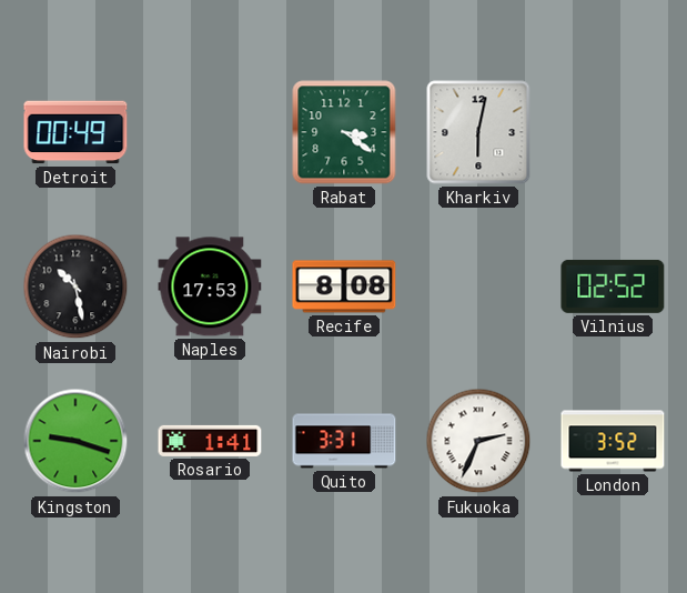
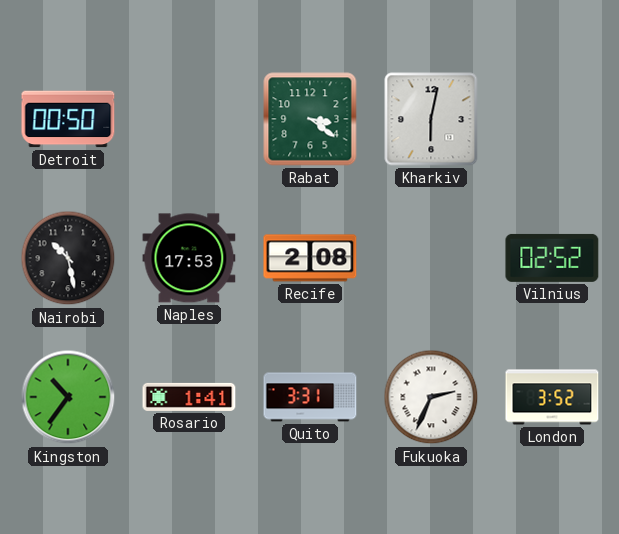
Detroit: 00:49 -> 00:50 (68, 119)
Recife: 8:08 -> 2:08 (310, 258)
Kingston: 9:18 -> 10:36 (68, 397)
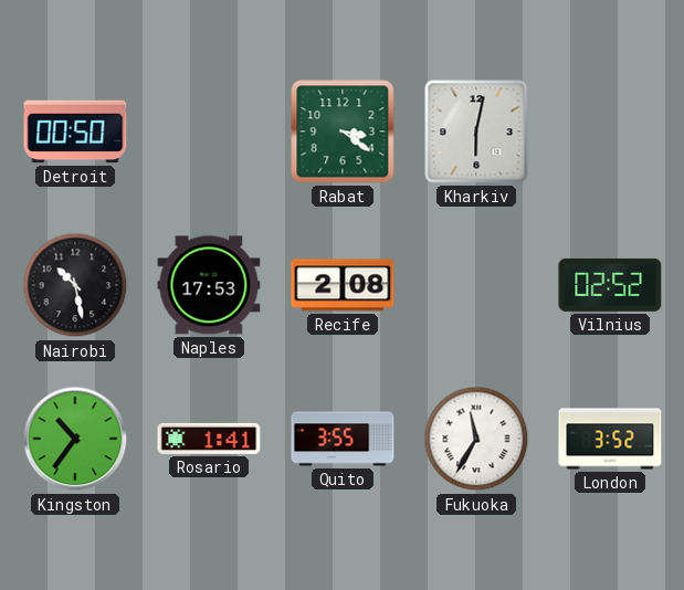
Quito: 3:31 -> 3:55 (343, 439)
Fukuoka: 2:34 -> 11:35 (476, 439)
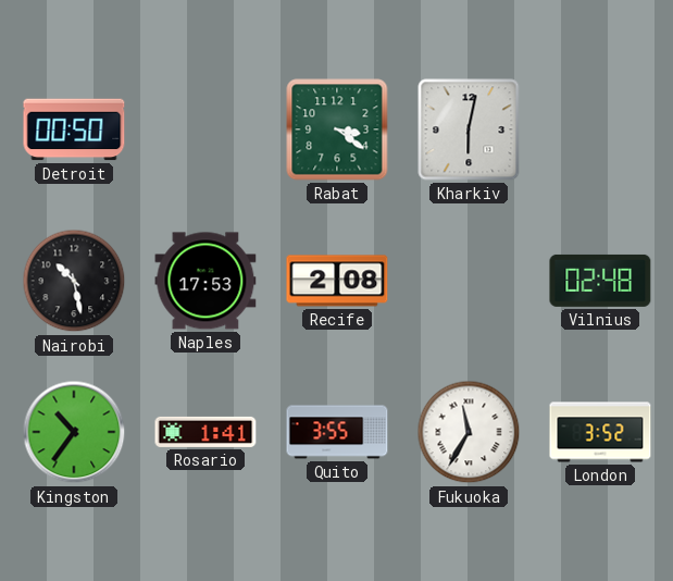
Vilnius: 02:52 -> 02:48 (600, 281)
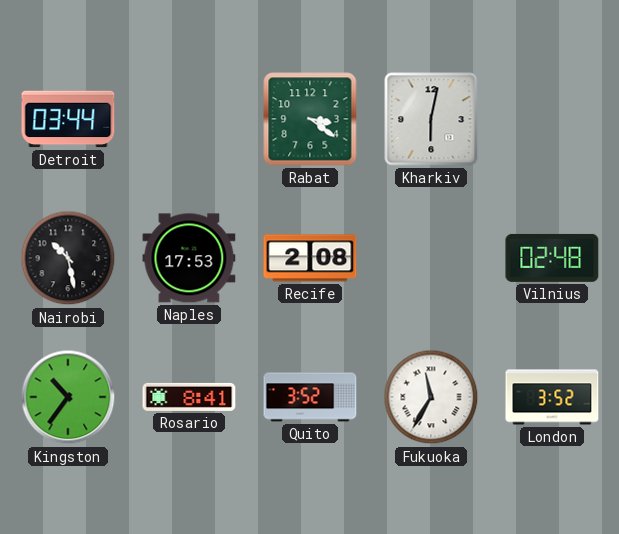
Detroit: 00:50 -> 03:44 (68, 119)
Rosario: 1:41 -> 8:41 (189, 397)
Quito: 3:55 -> 3:52 (310, 397)
